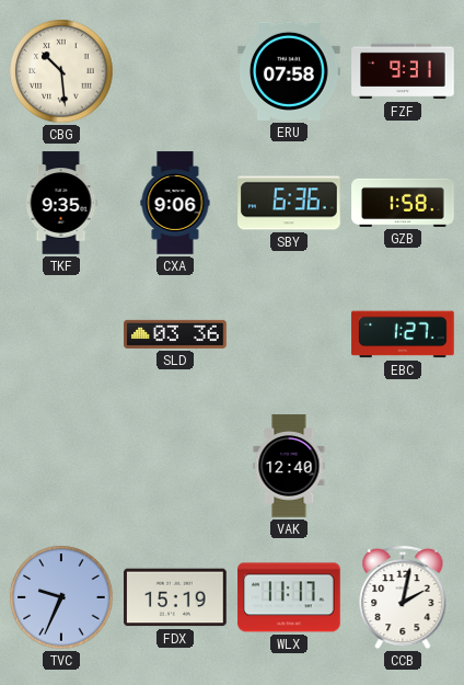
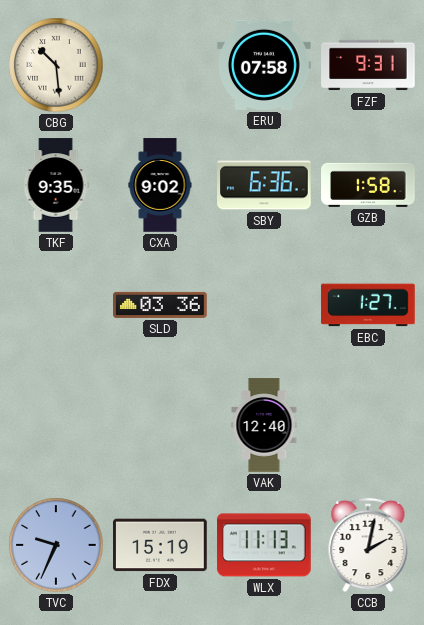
CXA: 9:06 -> 9:02 (160, 185)
WLX: 11:17 -> 11:13 (264, 545)
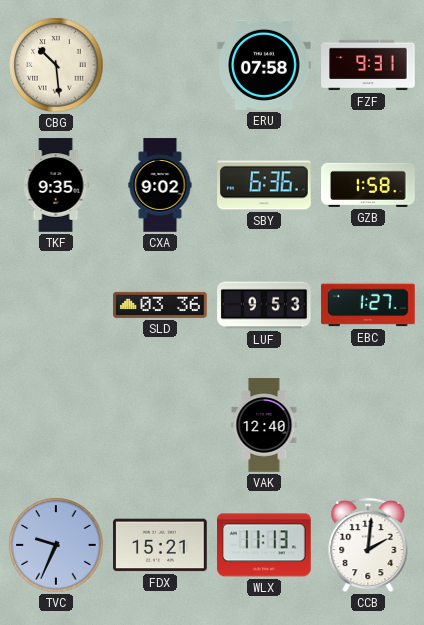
LUF: none -> 9:53 (264, 305)
FDX: 15:19 -> 15:21 (160, 545)
CCB: 2:02 -> 2:01 (368, 545)
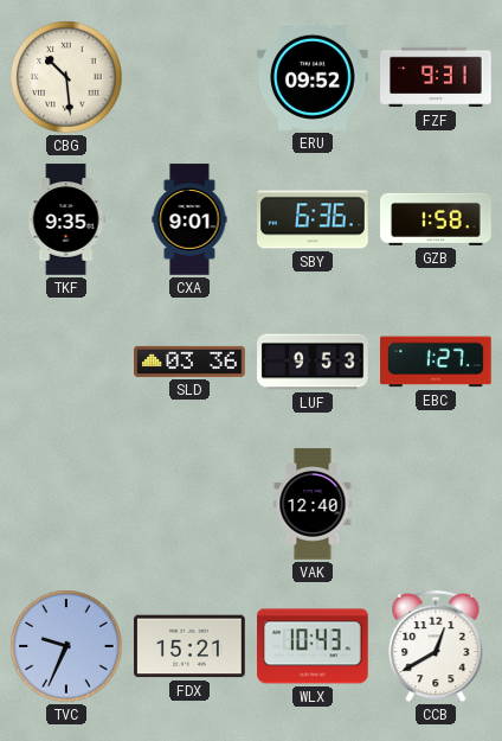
ERU: 07:58 -> 09:52 (313, 77)
CXA: 9:02 -> 9:01 (189, 219)
WLX: 11:13 -> 10:43 (313, 646)
CCB: 2:01 -> 12:40 (436, 646)
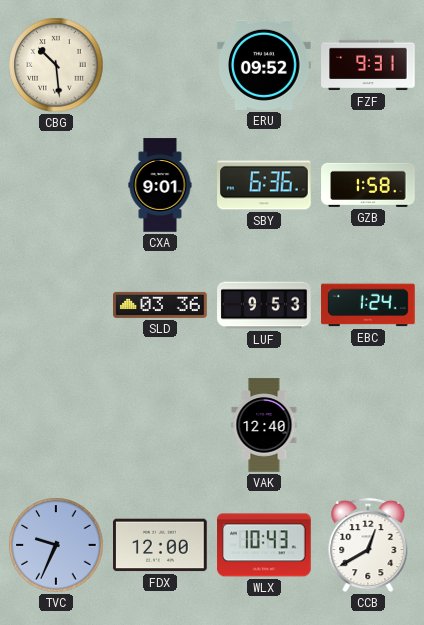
TKF: 9:35 -> none (66, 219)
EBC: 1:27 -> 1:24 (368, 305)
FDX: 15:21 -> 12:00 (160, 545)
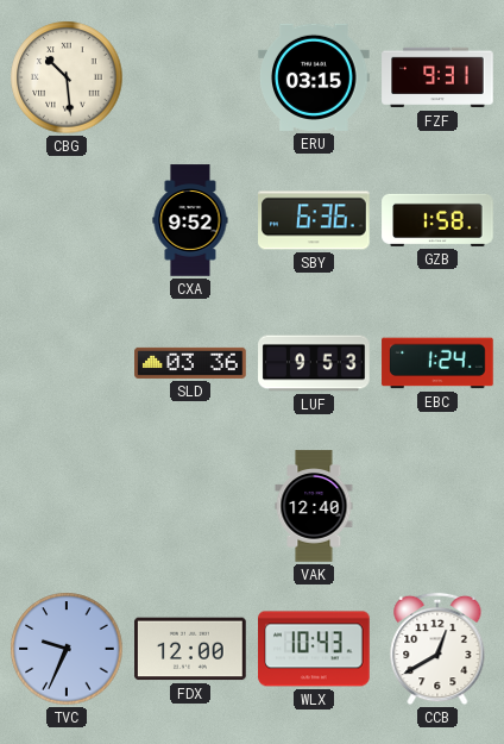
ERU: 09:52 -> 03:15 (314, 77)
CXA: 9:01 -> 9:52 (190, 220)
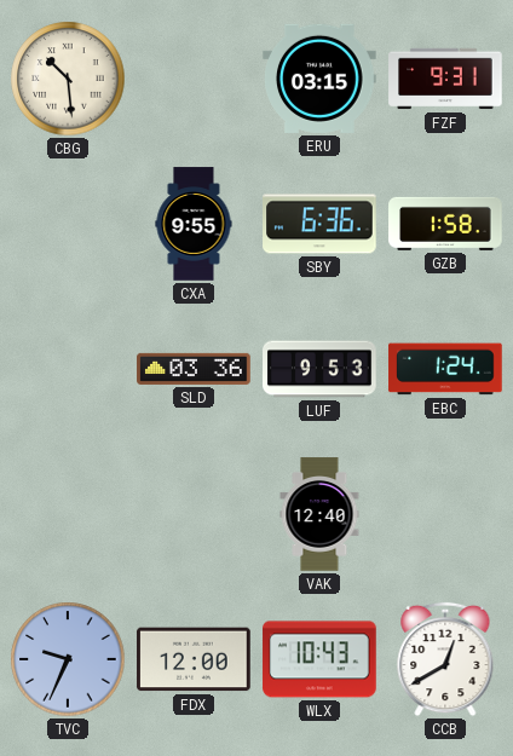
CXA: 9:52 -> 9:55 (194, 224)
